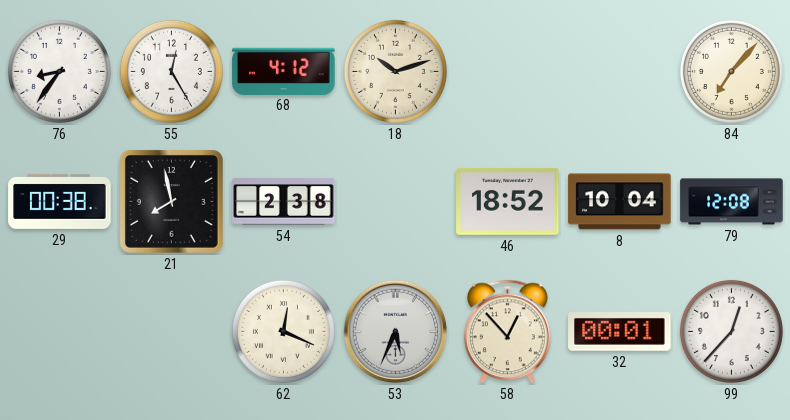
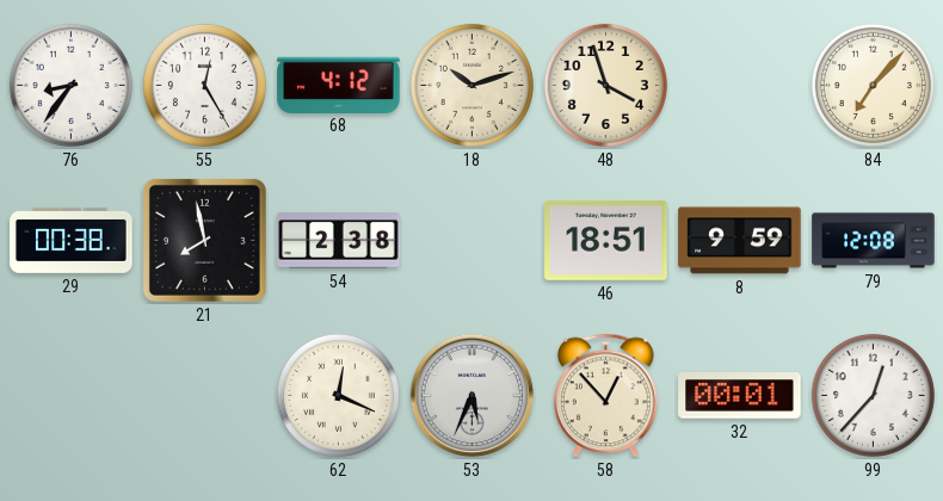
48: none -> 3:57 (605, 85)
46: 18:52 -> 18:51 (606, 240)
8: 10:04 -> 9:59 (740, 241)
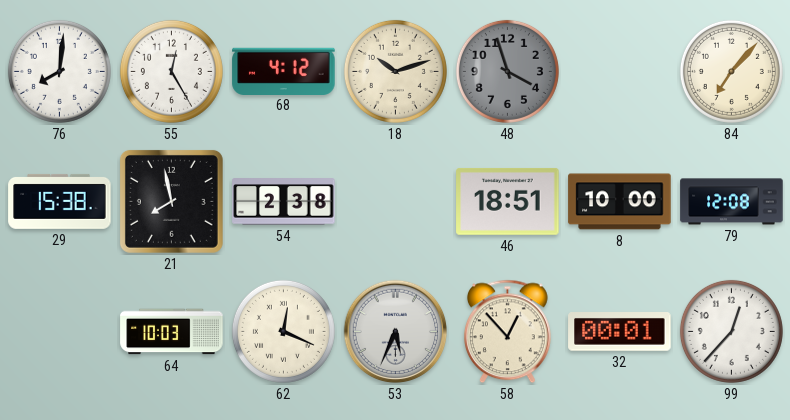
76: 8:36 -> 8:01 (59, 71)
48 dial: cream -> grey (507, 71)
29: 00:38 -> 15:38 (60, 201)
8: 9:59 -> 10:00 (620, 202)
64: none -> 10:03 (172, 332)
